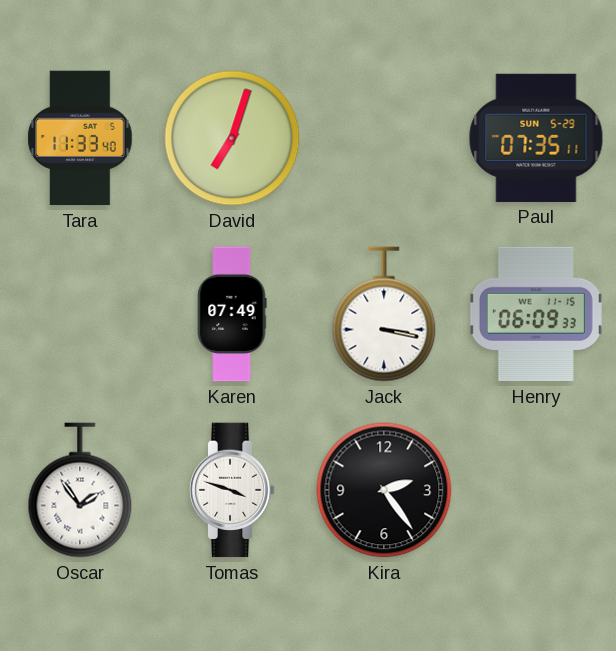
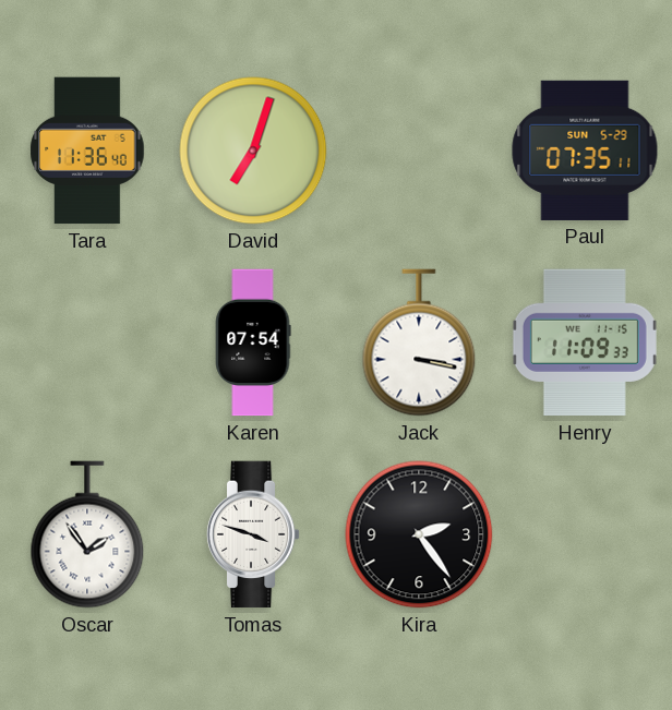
Tara: 11:33 -> 11:36 (87, 151)
Karen: 07:49 -> 07:54 (253, 342)
Henry: 06:09 -> 11:09 (585, 342)
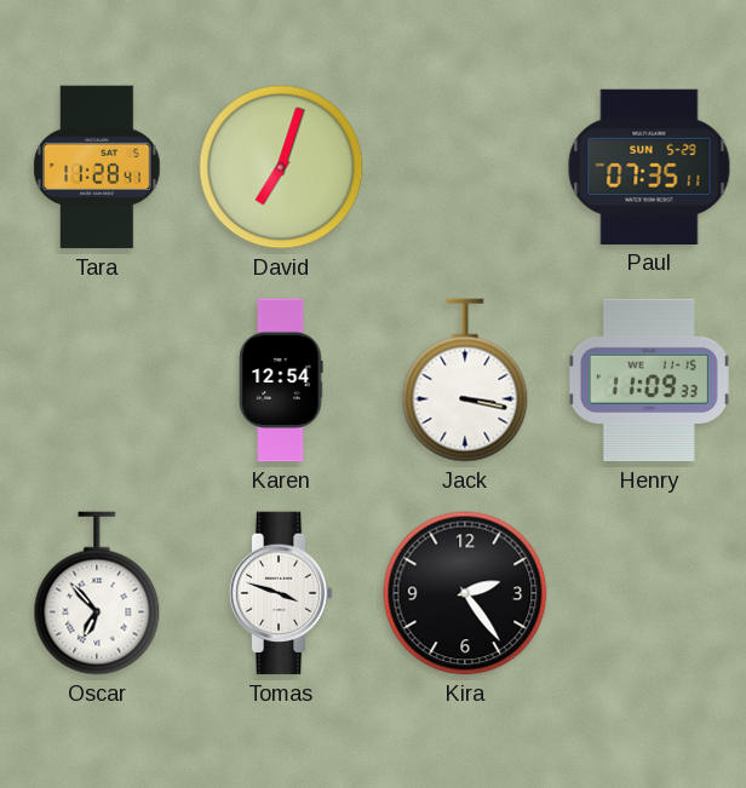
Tara: 11:36 -> 11:28 (97, 167)
Karen: 07:54 -> 12:54 (281, 380)
Oscar: 1:54 -> 6:53 (97, 593)
